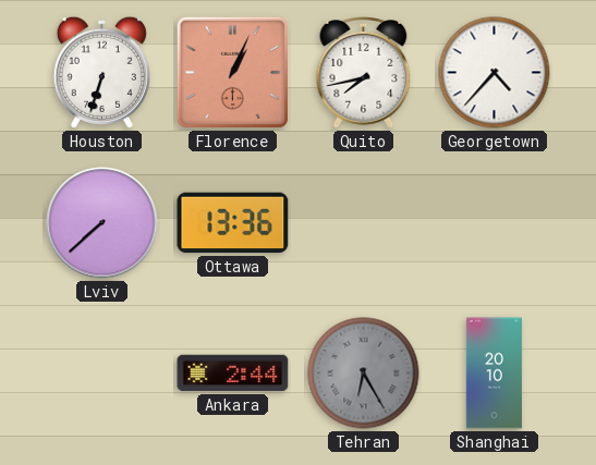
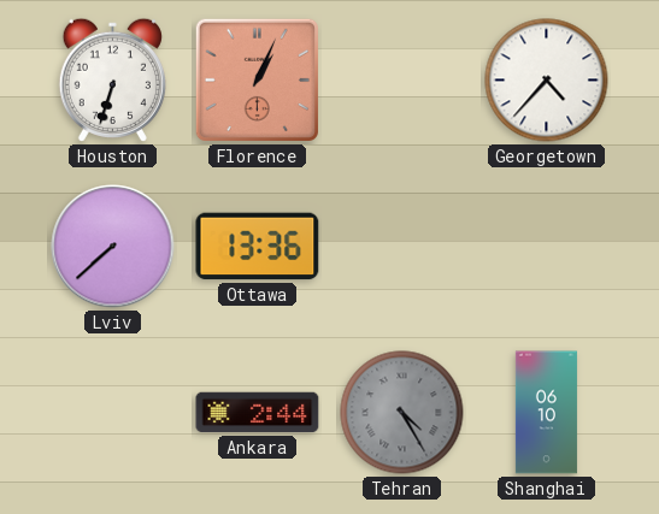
Quito: 7:43 -> none (364, 73)
Tehran: 6:25 -> 4:25 (402, 413)
Shanghai: 20:10 -> 06:10 (546, 413)
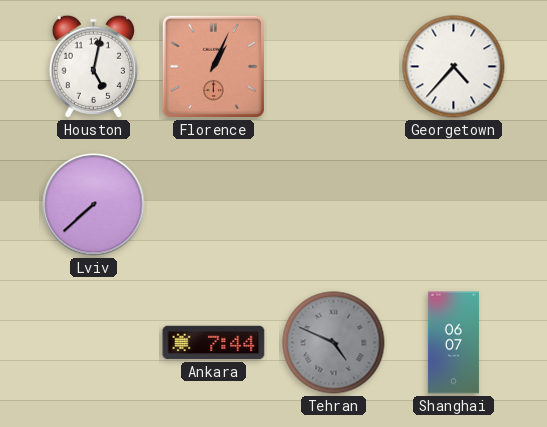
Houston: 6:33 -> 5:02 (93, 66)
Ottawa: 13:36 -> none (258, 247)
Ankara: 2:44 -> 7:44 (214, 343)
Tehran: 4:25 -> 4:49 (334, 343)
Shanghai: 06:10 -> 06:07 (453, 343)
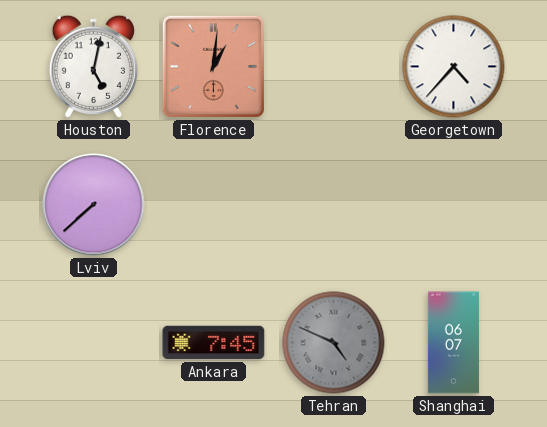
Florence: 1:04 -> 1:01 (213, 66)
Ankara: 7:44 -> 7:45 (214, 343)
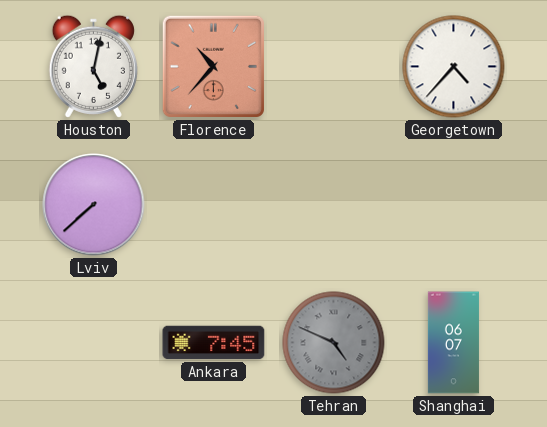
Florence: 1:01 -> 10:37 (213, 66)
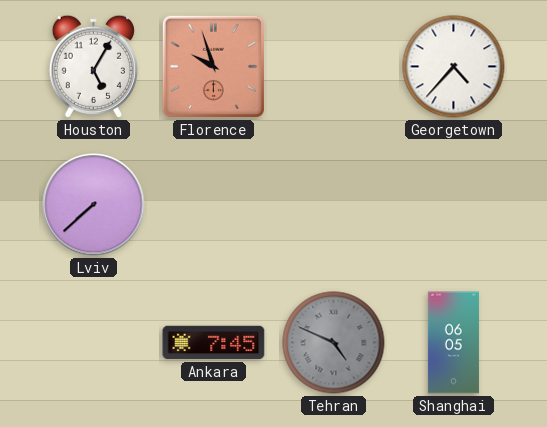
Houston: 5:02 -> 5:05 (93, 66)
Florence: 10:37 -> 9:57 (213, 66)
Shanghai: 06:07 -> 06:05 (453, 343)
